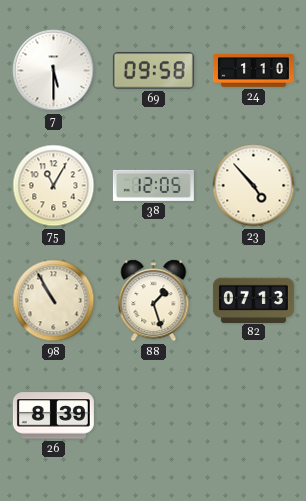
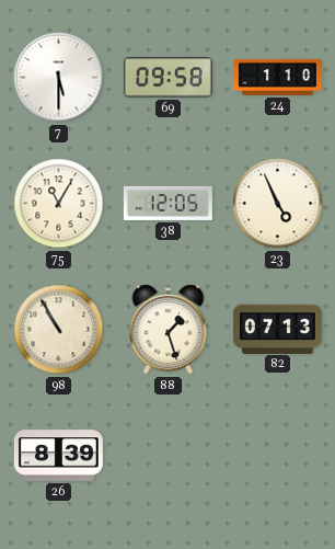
23: 4:53 -> 4:56 (278, 204)
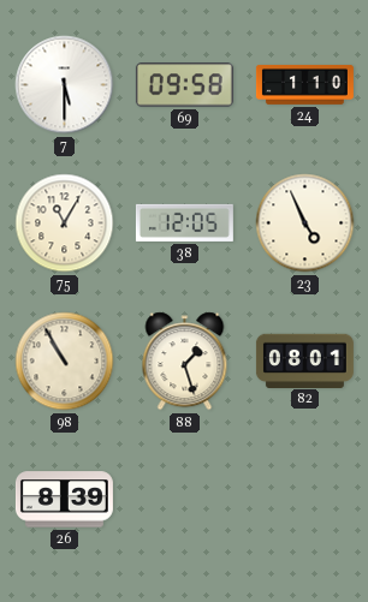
82: 07:13 -> 08:01 (304, 360)
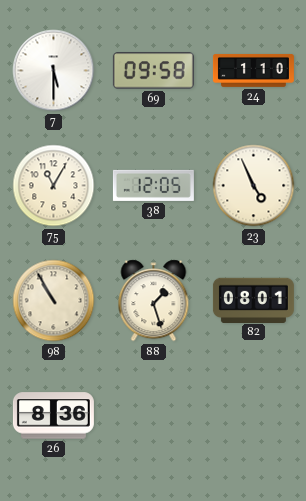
26: 8:39 -> 8:36 (53, 416)
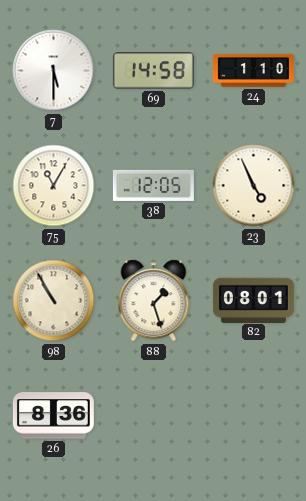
69: 09:58 -> 14:58 (153, 71)
